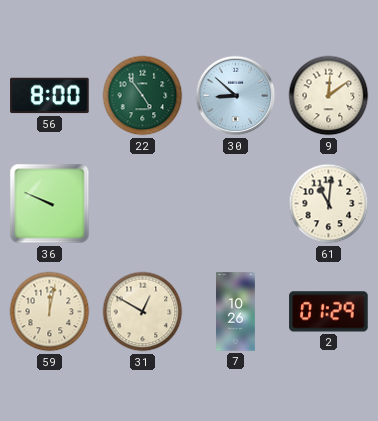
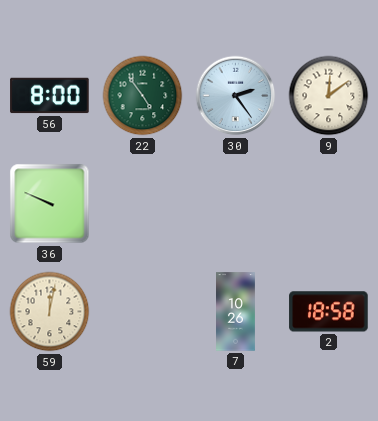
30: 8:52 -> 2:24 (236, 96)
61: 11:01 -> none (329, 204)
31: 12:50 -> none (143, 312)
2: 01:29 -> 18:58 (329, 312)
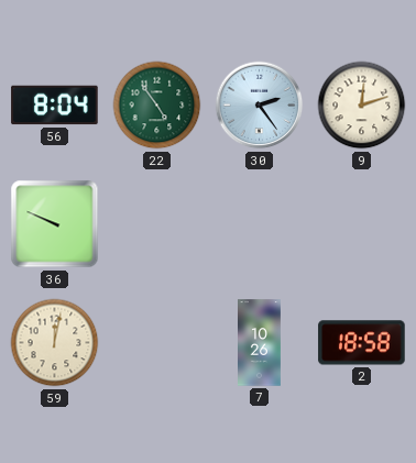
56: 8:00 -> 8:04 (55, 106)
9: 12:09 -> 12:12 (362, 106)
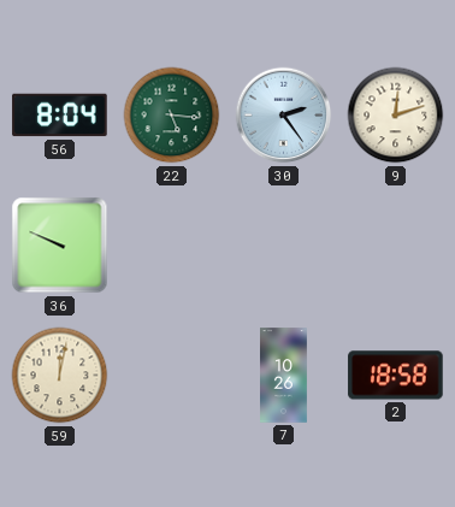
22: 4:54 -> 5:16 (172, 116)
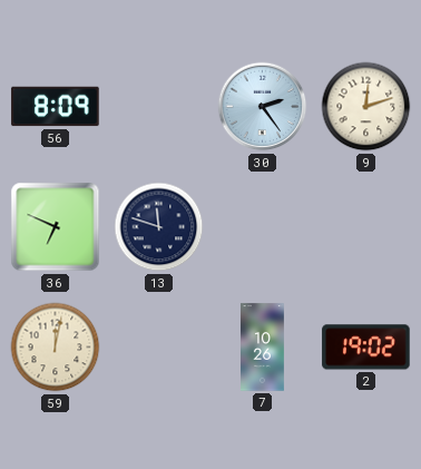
56: 8:04 -> 8:09 (56, 107)
22: 5:16 -> none (172, 116)
36: 9:49 -> 6:49 (56, 227)
13: none -> 11:48 (159, 227)
2: 18:58 -> 19:02 (366, 348)
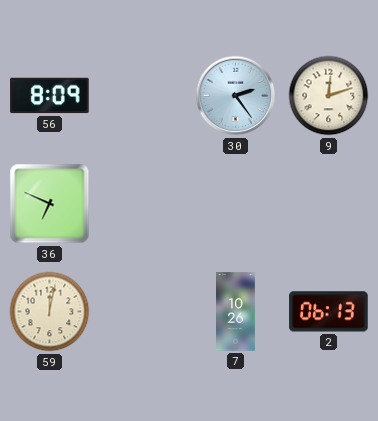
13: 11:48 -> none (159, 227)
2: 19:02 -> 06:13 (329, 312)
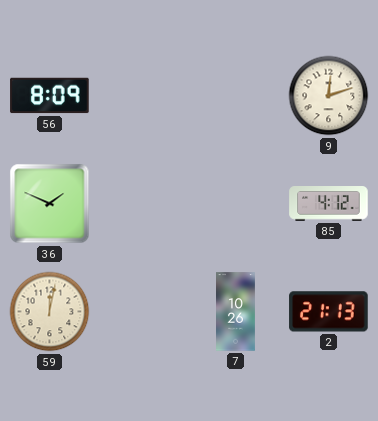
30: 2:24 -> none (236, 96)
36: 6:49 -> 1:49 (50, 204)
85: none -> 4:12 (329, 204)
2: 06:13 -> 21:13 (329, 312)
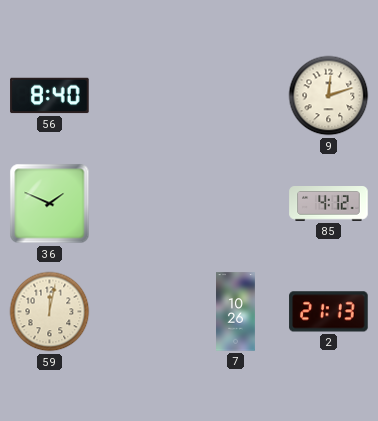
56: 8:09 -> 8:40 (50, 96)
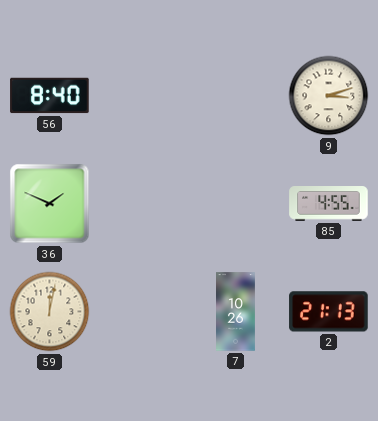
9: 12:12 -> 3:12 (329, 96)
85: 4:12 -> 4:55 (329, 204)
